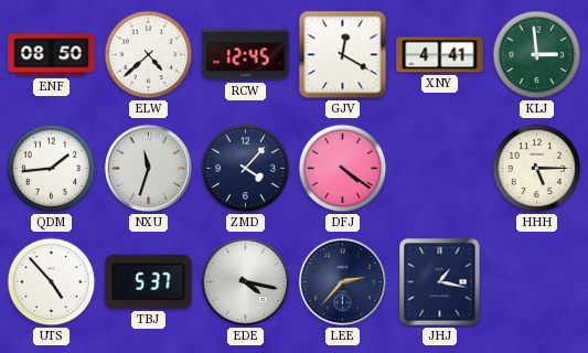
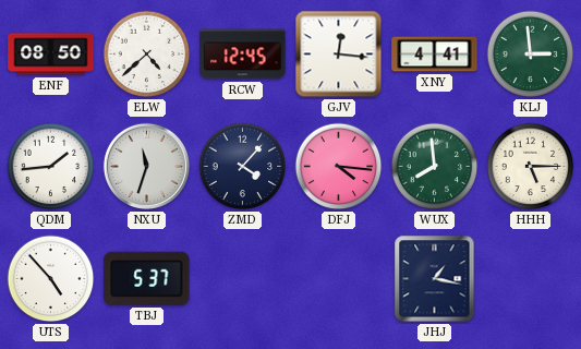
GJV: 12:20 -> 12:16 (339, 55)
DFJ: 4:21 -> 4:16 (339, 167)
WUX: none -> 7:59 (435, 167)
EDE: 4:17 -> none (245, 281)
LEE: 2:37 -> none (342, 281)
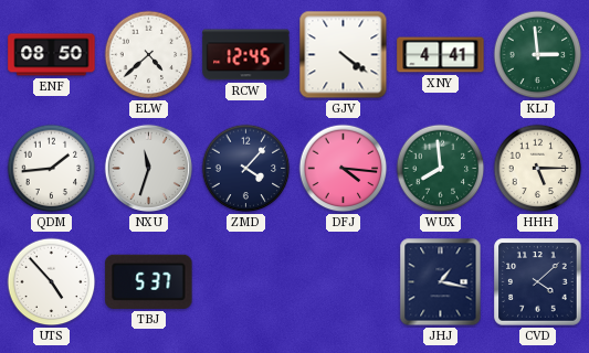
GJV: 12:16 -> 4:21 (344, 55)
CVD: none -> 4:08 (538, 282)
